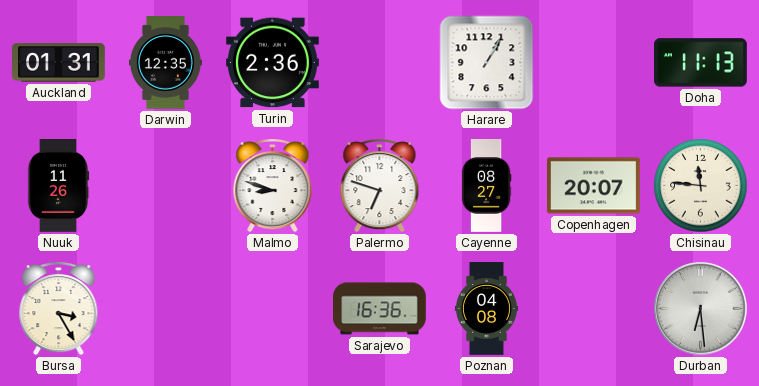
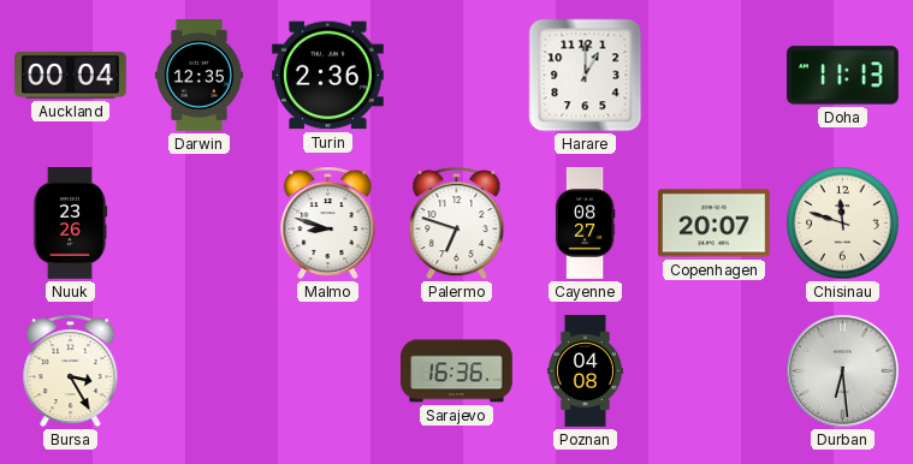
Auckland: 01:31 -> 00:04 (71, 76)
Harare: 1:05 -> 1:00 (586, 76)
Nuuk: 11:26 -> 23:26 (70, 224)
Chisinau: 11:46 -> 11:48 (843, 224)
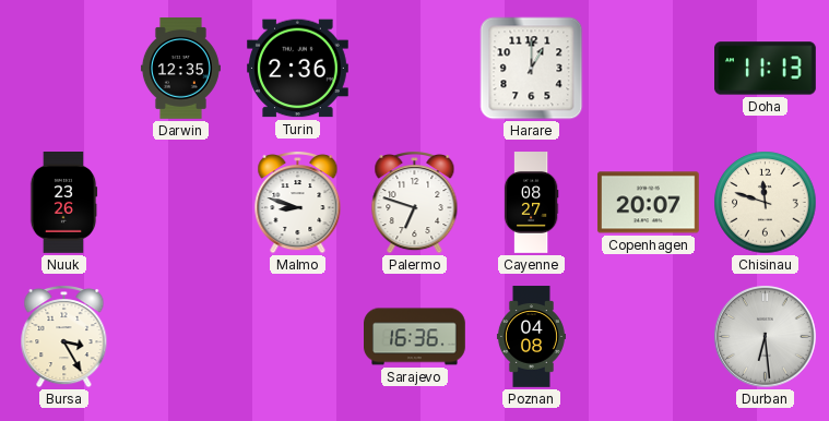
Auckland: 00:04 -> none (71, 76)
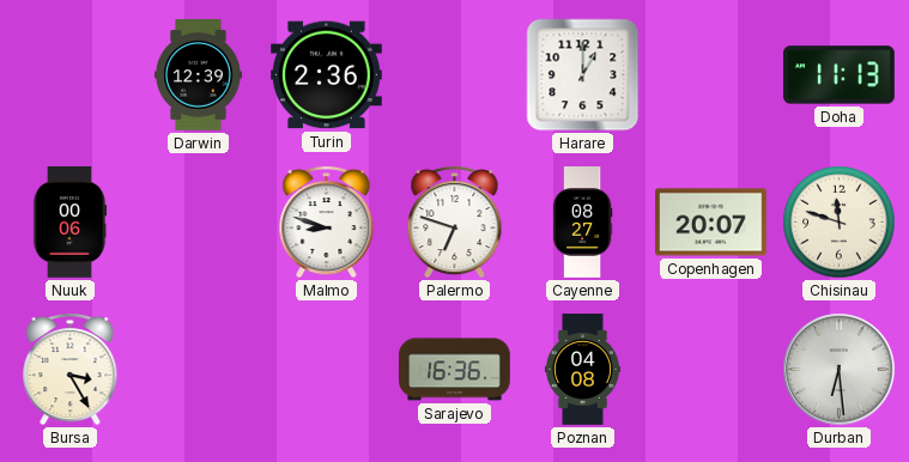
Darwin: 12:35 -> 12:39 (198, 75)
Nuuk: 23:26 -> 00:06 (69, 223)
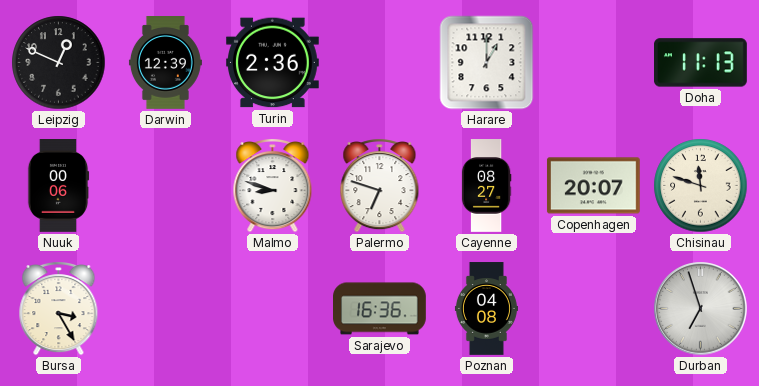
Leipzig: none -> 12:49 (59, 63)
Durban: 6:29 -> 6:57 (701, 309)
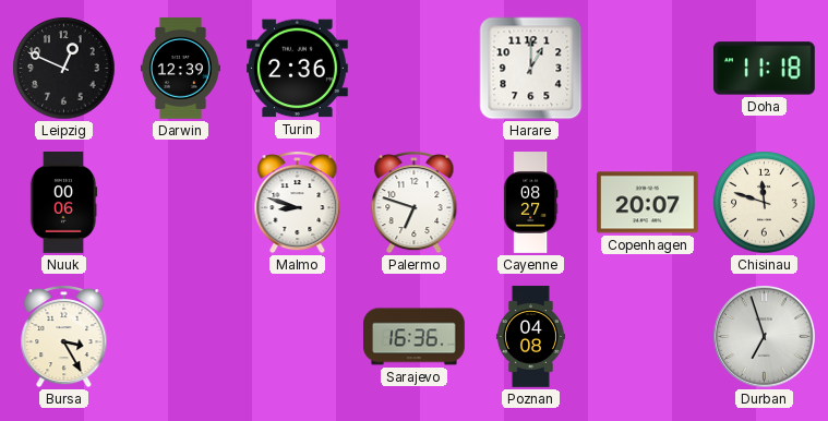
Doha: 11:13 -> 11:18 (765, 69)
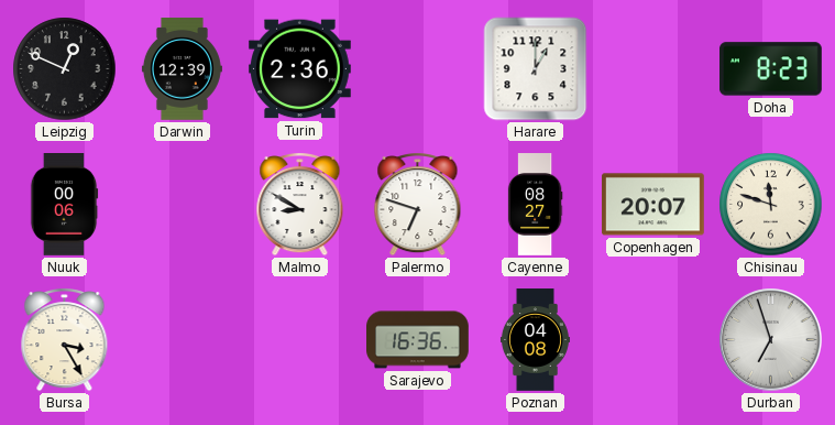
Doha: 11:18 -> 8:23 (771, 69)
Malmo: 8:48 -> 8:50 (300, 205)
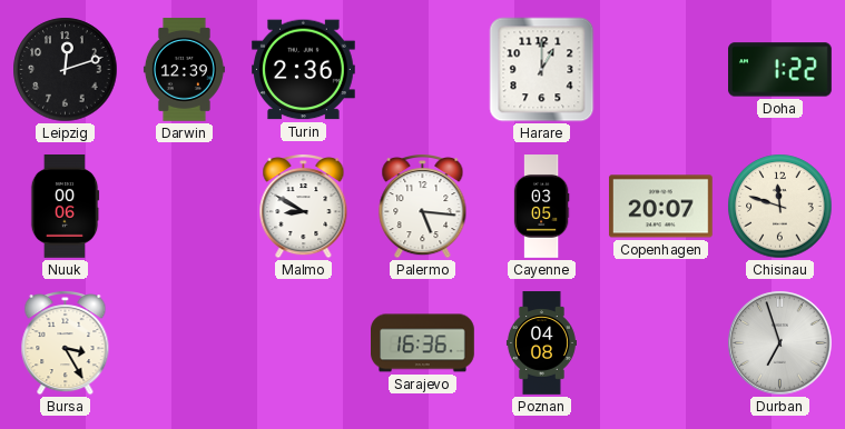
Leipzig: 12:49 -> 12:12 (66, 70)
Doha: 8:23 -> 1:22 (780, 70)
Palermo: 6:48 -> 5:16 (423, 207)
Cayenne: 08:27 -> 03:05 (541, 207)
